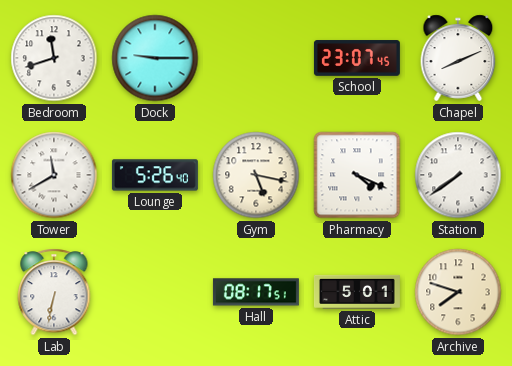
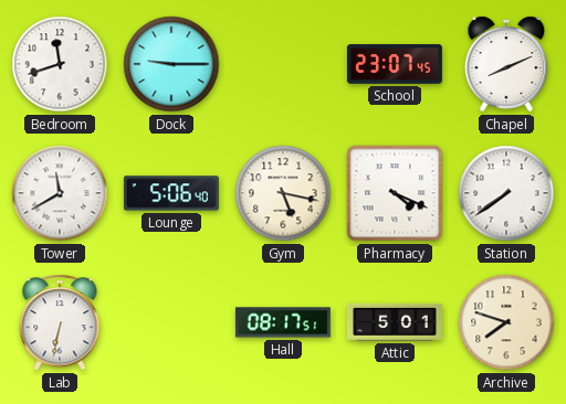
Lounge: 5:26 -> 5:06 (171, 193)
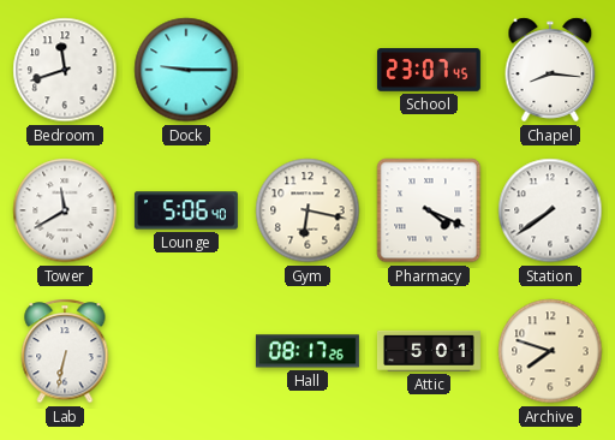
Chapel: 8:11 -> 8:16 (550, 70)
Gym: 5:17 -> 6:17 (307, 210)
Hall: 08:17:51 -> 08:17:26 (307, 351)
